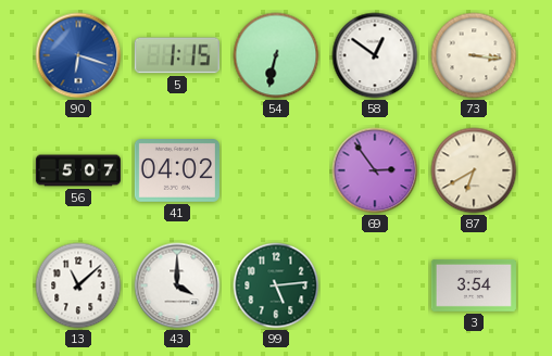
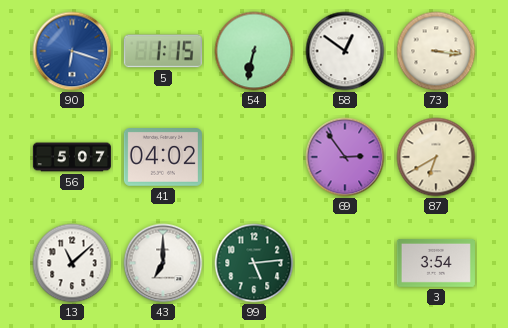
43: 4:00 -> 7:00 (163, 263)
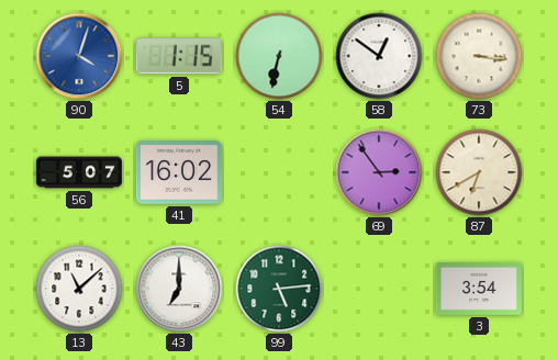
90: 6:18 -> 4:03 (79, 56)
41: 04:02 -> 16:02 (179, 173)
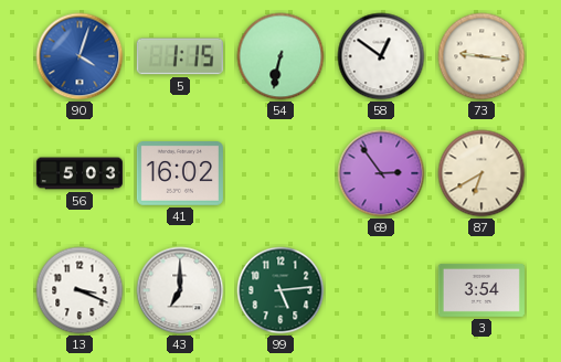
73: 3:16 -> 9:16 (481, 56)
56: 5:07 -> 5:03 (80, 173)
13: 11:08 -> 3:19 (80, 290)
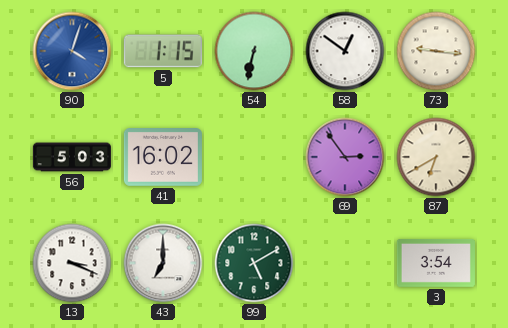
99: 5:14 -> 5:10 (254, 263)
